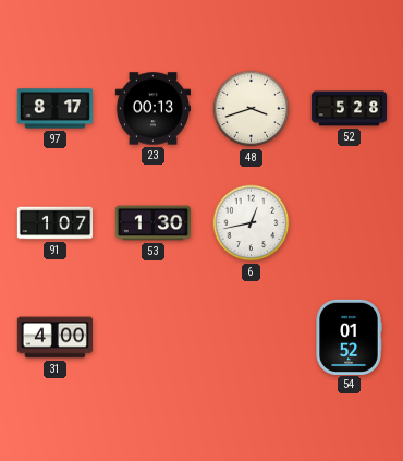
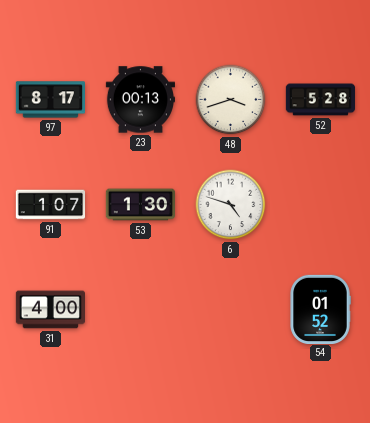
6: 12:43 -> 4:48 (231, 205)
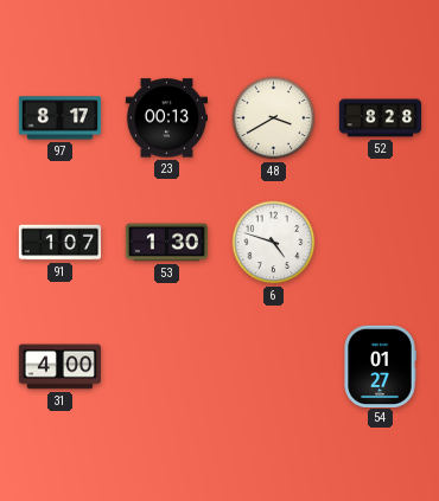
48: 3:42 -> 3:40 (274, 118)
52: 5:28 -> 8:28 (381, 118)
54: 01:52 -> 01:27 (380, 366)
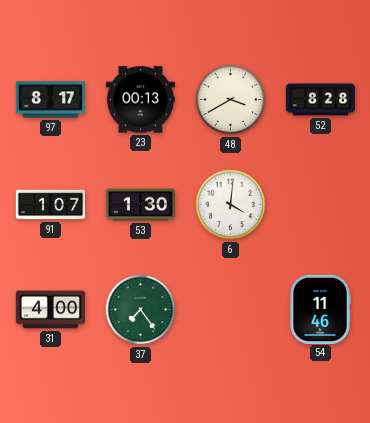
6: 4:48 -> 4:01 (231, 205)
37: none -> 7:24 (141, 310)
54: 01:27 -> 11:46 (320, 309)
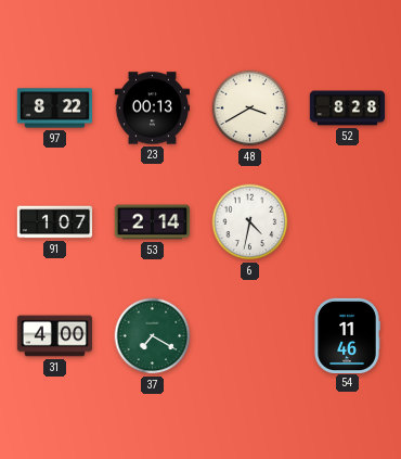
97: 8:17 -> 8:22 (54, 109)
53: 1:30 -> 2:14 (153, 222)
6: 4:01 -> 4:32 (250, 222)
37: 7:24 -> 7:20 (153, 336)
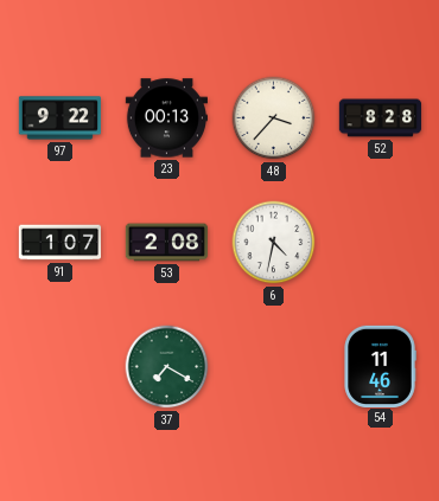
97: 8:22 -> 9:22 (59, 118)
48: 3:40 -> 3:37 (274, 118)
53: 2:14 -> 2:08 (167, 243)
31: 4:00 -> none (54, 336)
